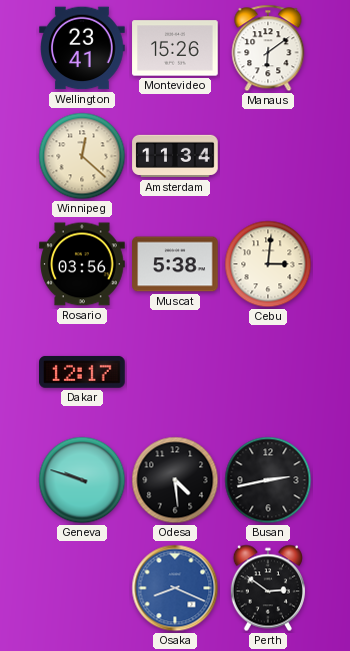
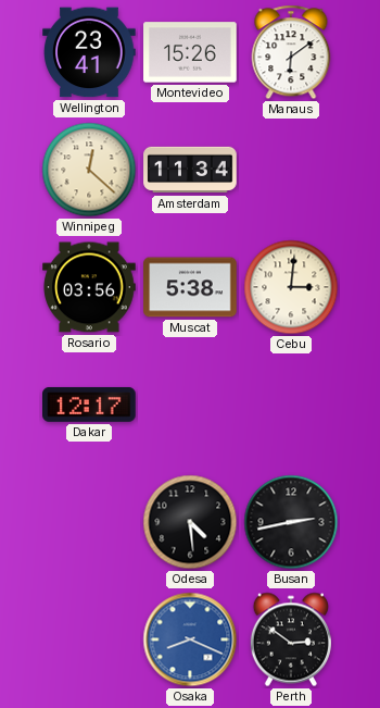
Geneva: 9:48 -> none (82, 480)
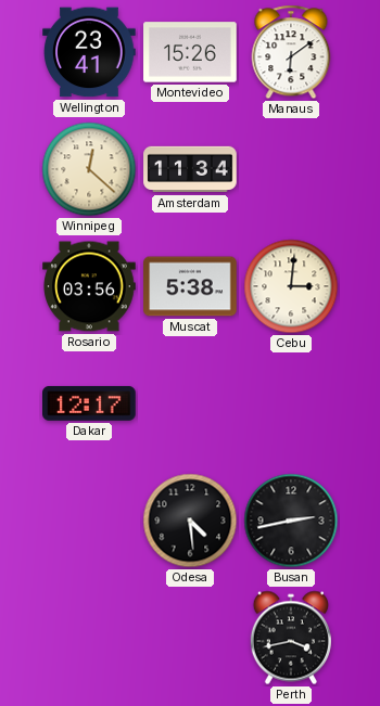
Osaka: 8:19 -> none (190, 639)
Perth: 2:51 -> 3:43 (291, 638)
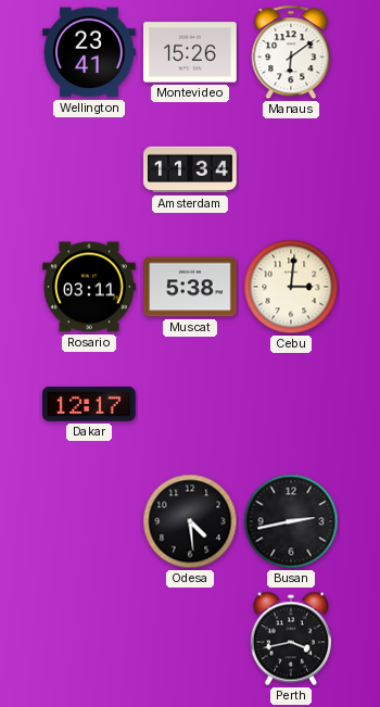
Winnipeg: 12:22 -> none (89, 169)
Rosario: 03:56 -> 03:11 (89, 287)
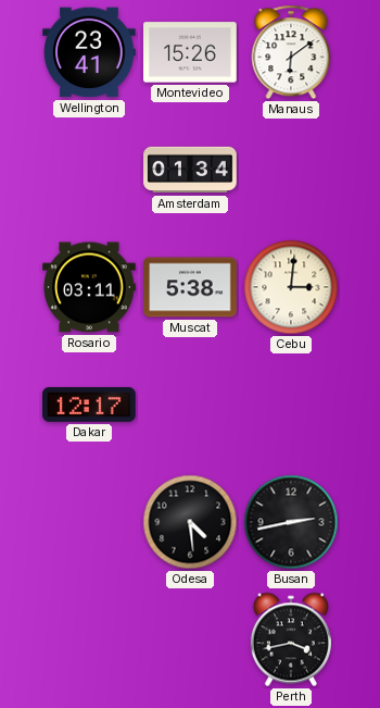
Amsterdam: 11:34 -> 01:34 (190, 170)
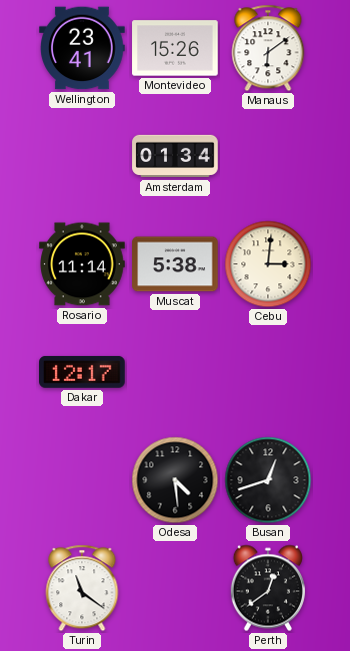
Rosario: 03:11 -> 11:14 (82, 264)
Busan: 2:43 -> 12:42 (268, 480)
Turin: none -> 11:21 (82, 588)
Perth: 3:43 -> 12:39 (268, 588)
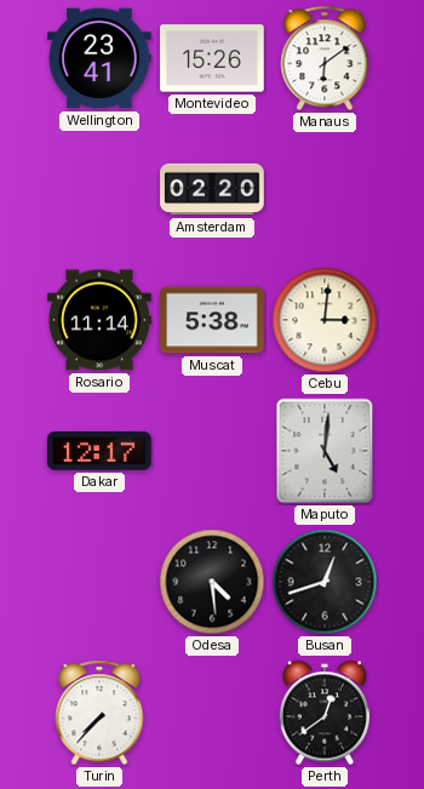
Amsterdam: 01:34 -> 02:20 (212, 189)
Maputo: none -> 5:01 (325, 451)
Turin: 11:21 -> 7:37 (99, 713)
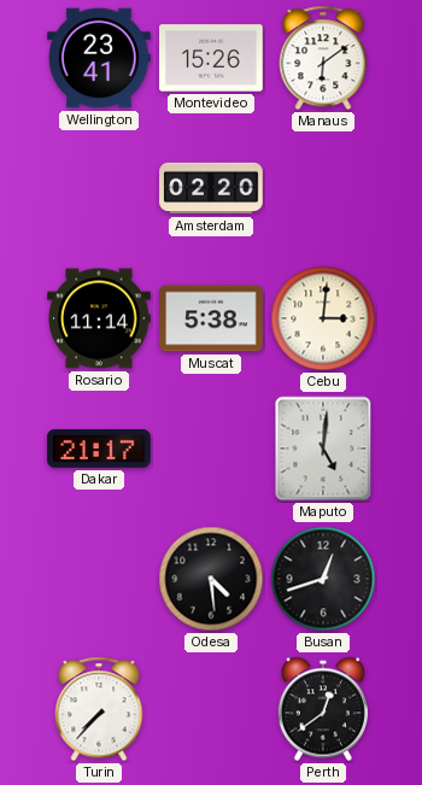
Dakar: 12:17 -> 21:17 (99, 449)
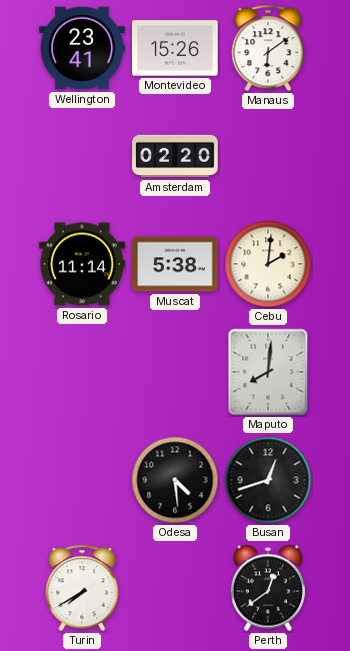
Cebu: 3:01 -> 2:01 (268, 264)
Dakar: 21:17 -> none (99, 449)
Maputo: 5:01 -> 8:01 (268, 372)
Turin: 7:37 -> 7:40 (82, 588)
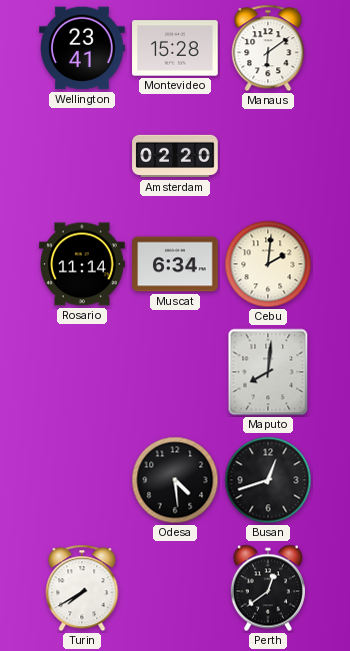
Montevideo: 15:26 -> 15:28 (175, 48)
Muscat: 5:38 -> 6:34 (175, 264)
